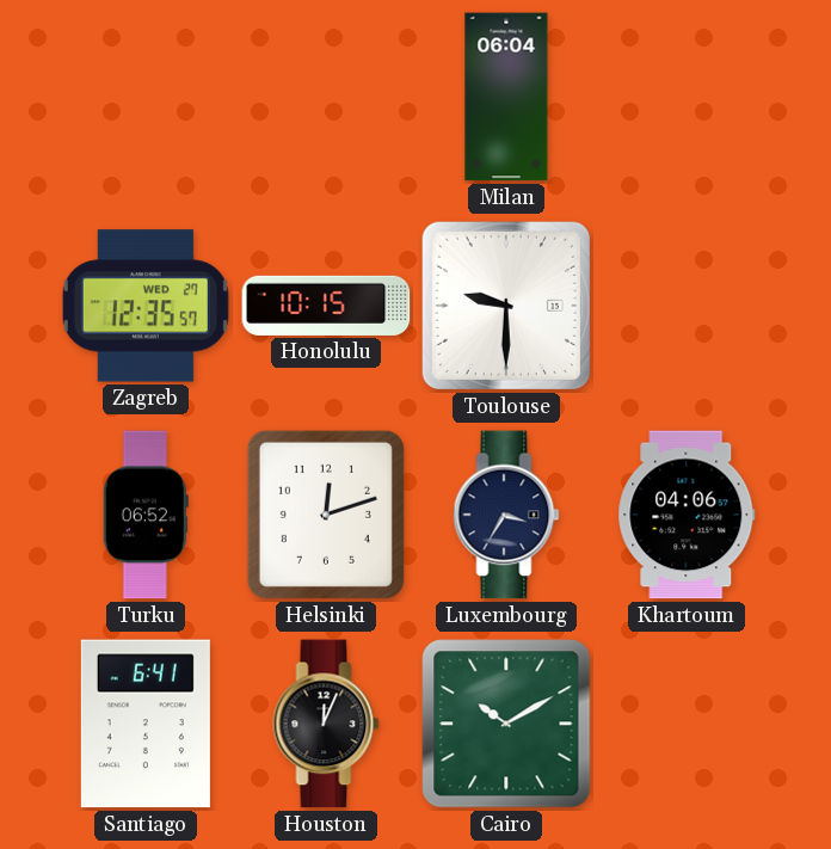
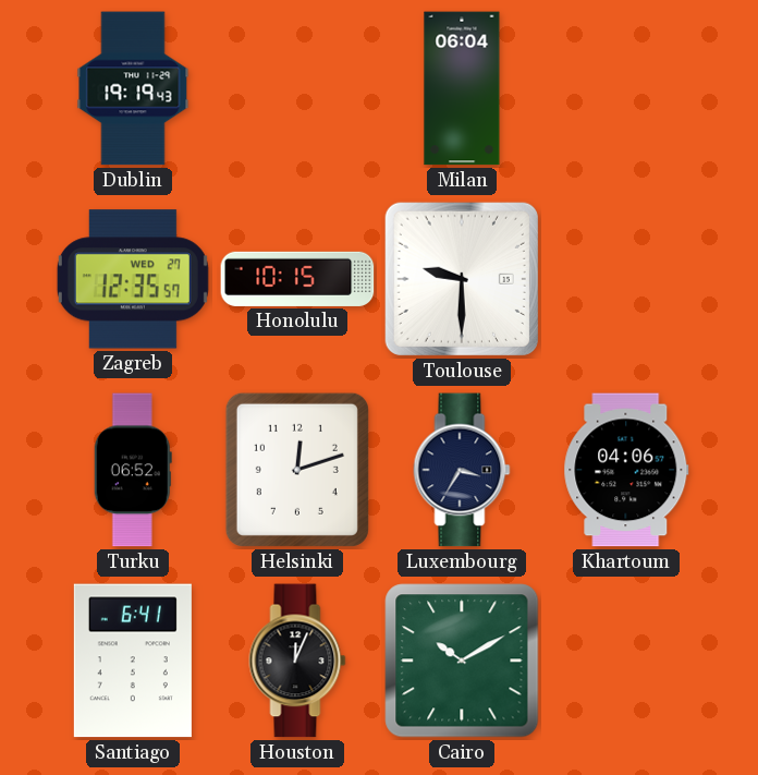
Dublin: none -> 19:19 (133, 88)
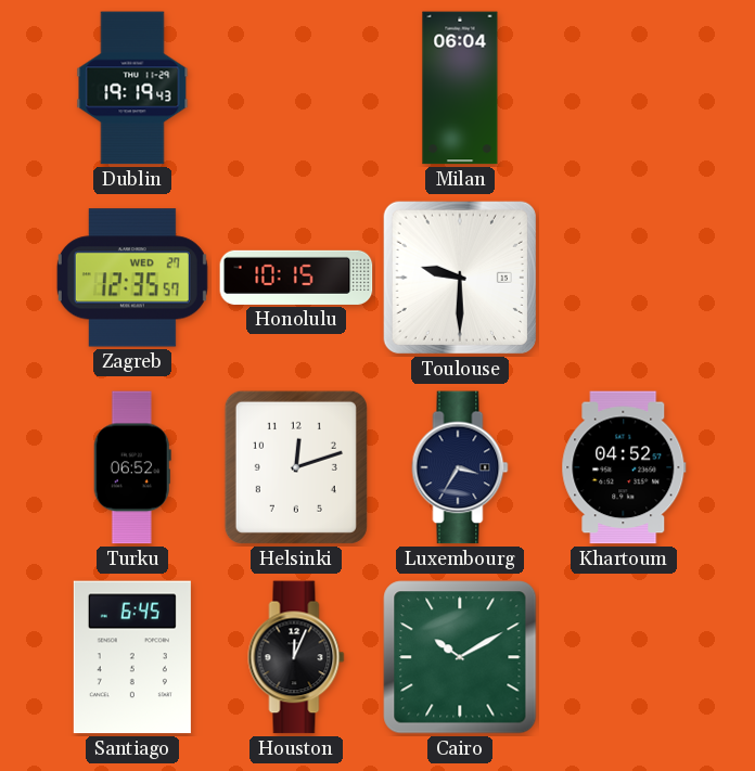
Khartoum: 04:06 -> 04:52 (624, 467)
Santiago: 6:41 -> 6:45 (132, 657)
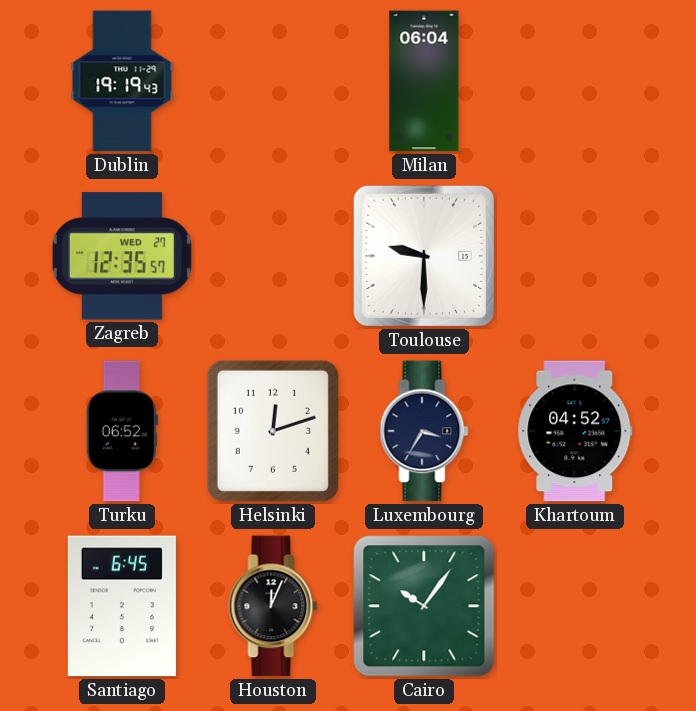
Honolulu: 10:15 -> none (296, 278)
Cairo: 10:10 -> 10:06 (424, 606)
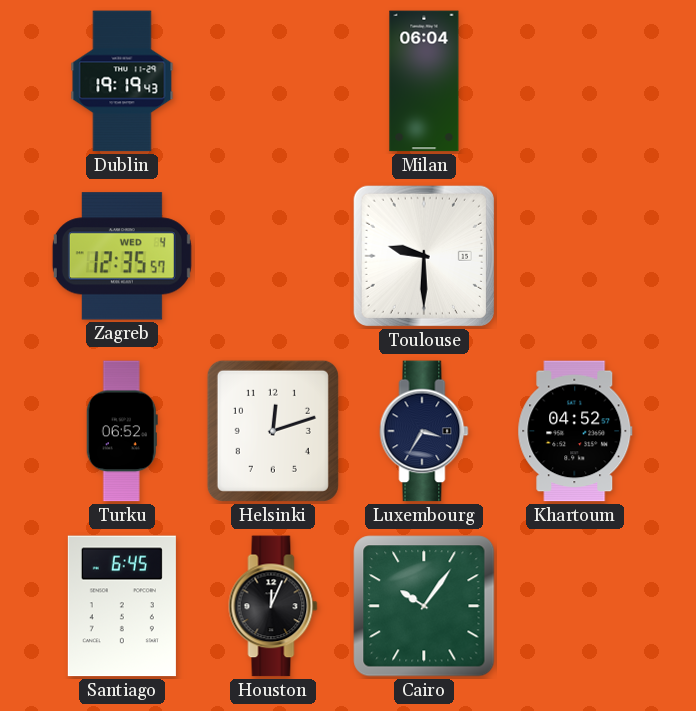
Zagreb date: WED 27 -> WED 4 (122, 256)
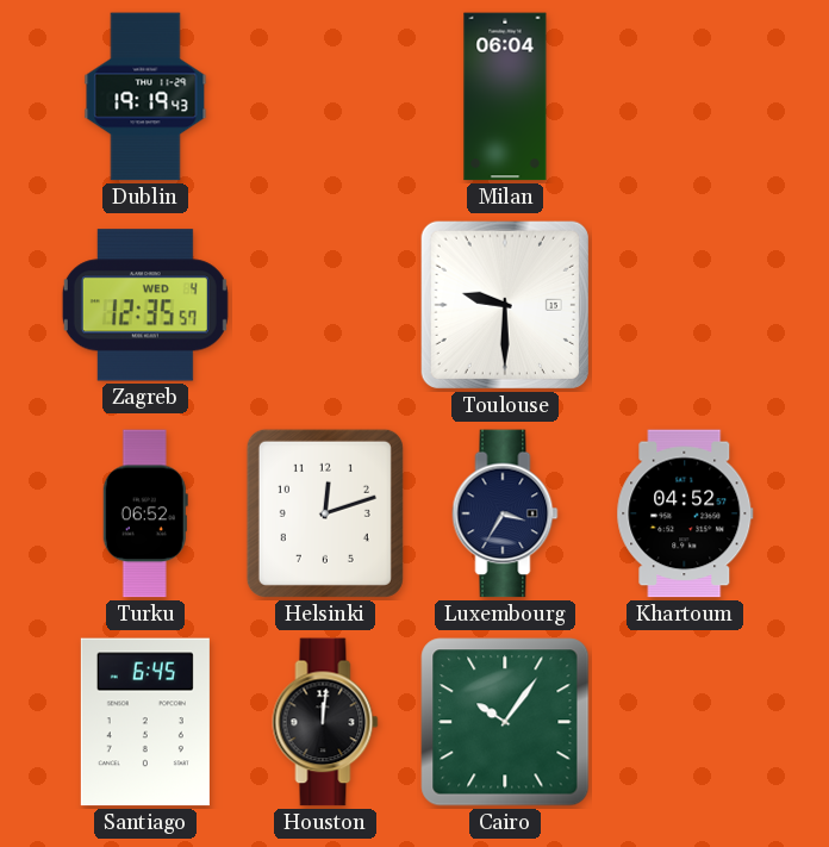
Houston: 12:04 -> 12:01 (325, 722)
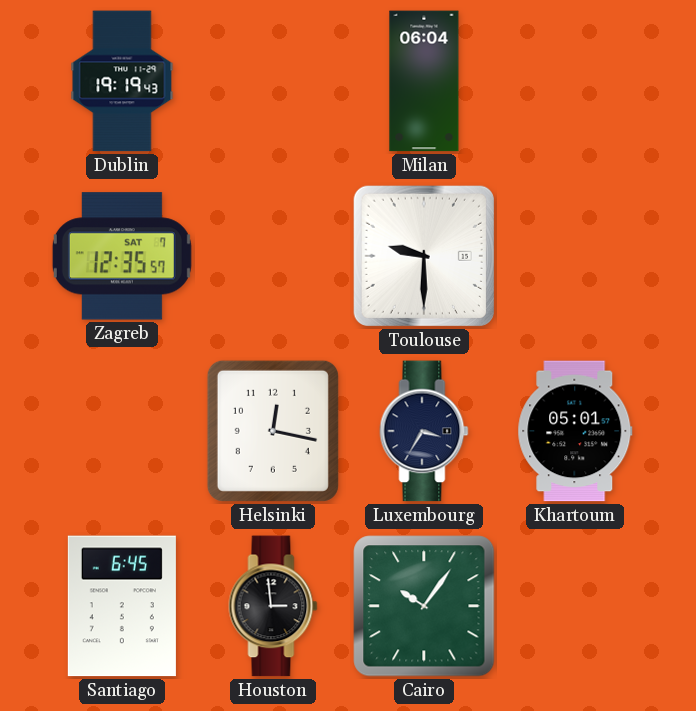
Zagreb date: WED 4 -> SAT 7 (122, 256)
Turku: 06:52 -> none (145, 513)
Helsinki: 12:12 -> 12:17 (273, 431)
Khartoum: 04:52 -> 05:01 (575, 431)
Houston: 12:01 -> 2:59 (273, 606)
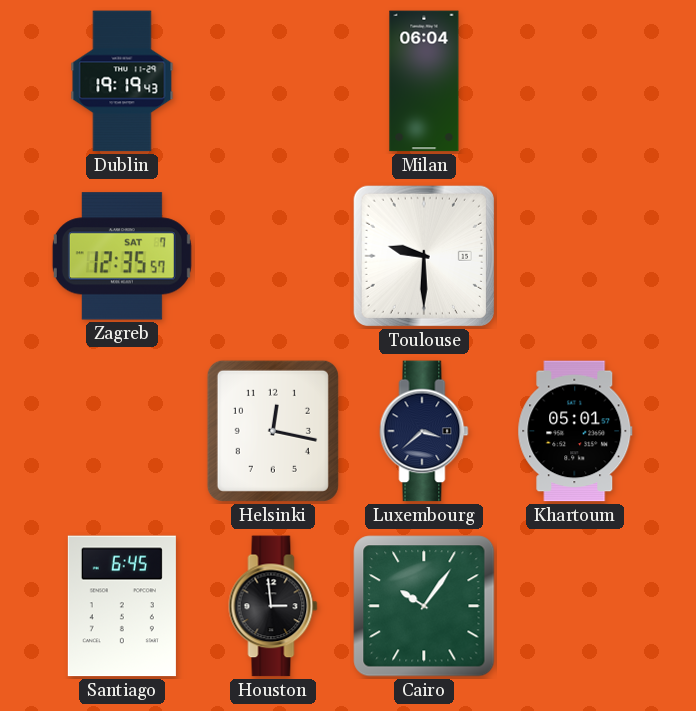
Luxembourg: 3:35 -> 3:38 (424, 431)
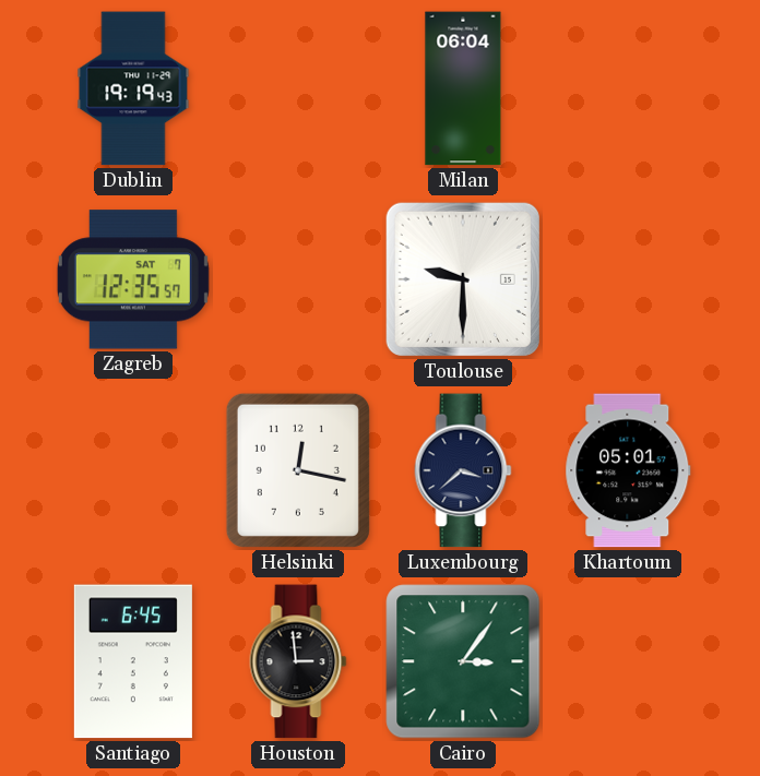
Cairo: 10:06 -> 3:06 (463, 661)
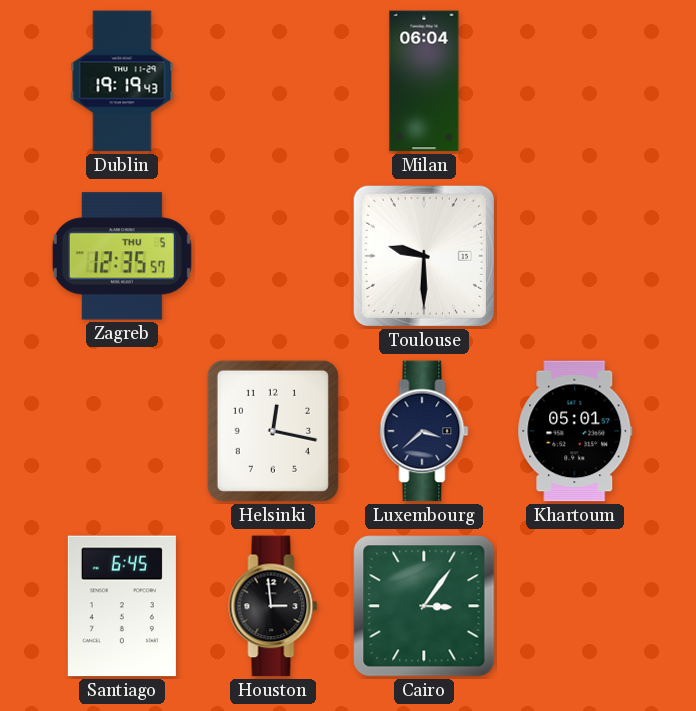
Zagreb date: SAT 7 -> THU 5 (122, 256)
